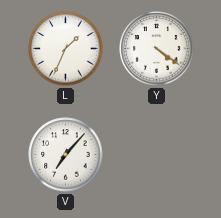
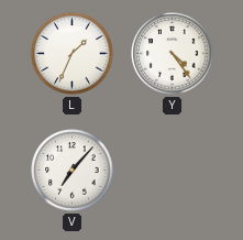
Y: 4:21 -> 4:24 (173, 54)
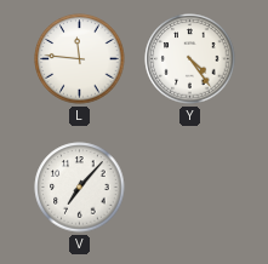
L: 1:34 -> 11:46 (80, 59)
